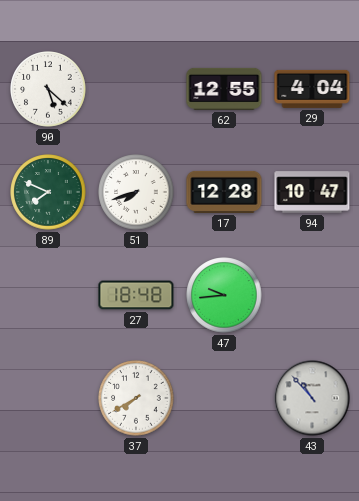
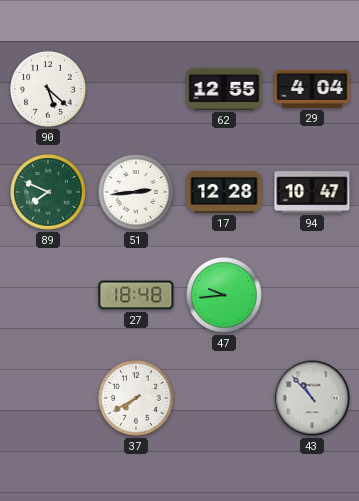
51: 7:42 -> 2:44 (136, 192)
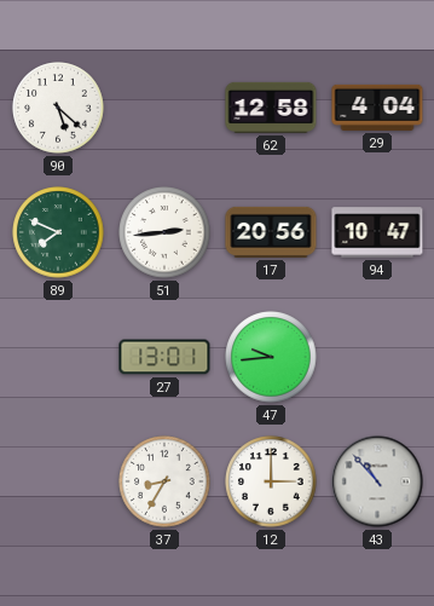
62: 12:55 -> 12:58 (271, 108)
17: 12:28 -> 20:56 (271, 232)
27: 18:48 -> 13:01 (164, 357)
37: 7:40 -> 8:35 (164, 481)
12: none -> 3:00 (271, 481)
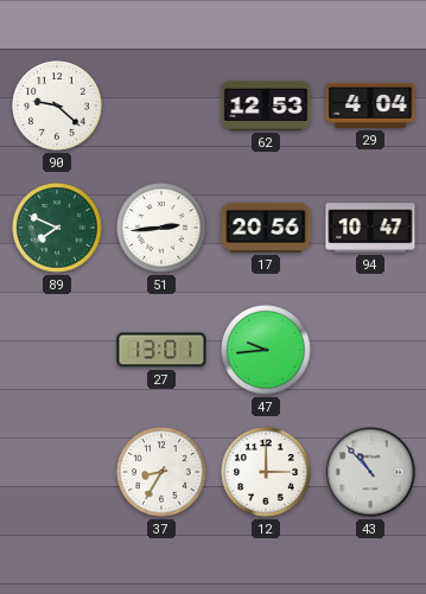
90: 5:22 -> 9:22 (57, 106)
62: 12:58 -> 12:53 (266, 106)
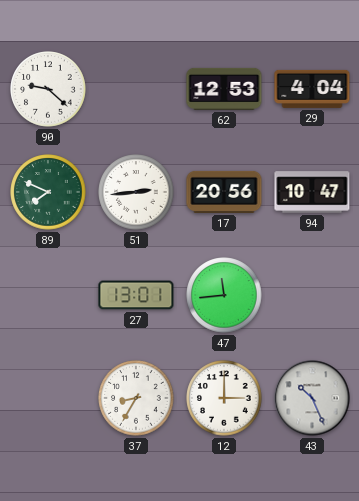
47: 9:44 -> 11:44 (224, 295)
43: 10:53 -> 10:26 (312, 398)
